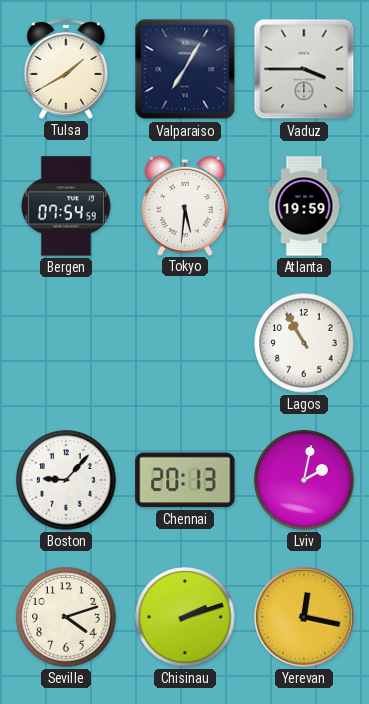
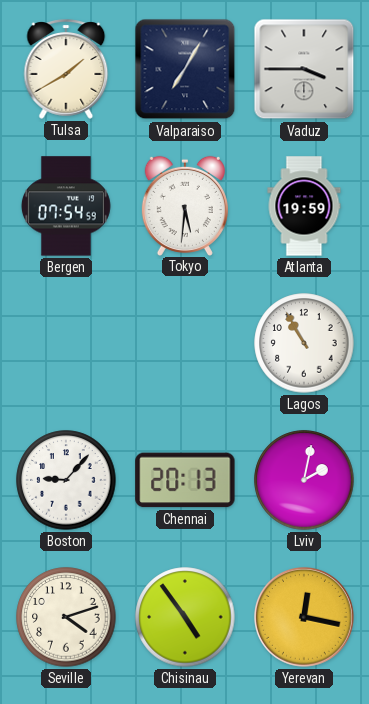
Chisinau: 2:12 -> 4:54 (185, 617)
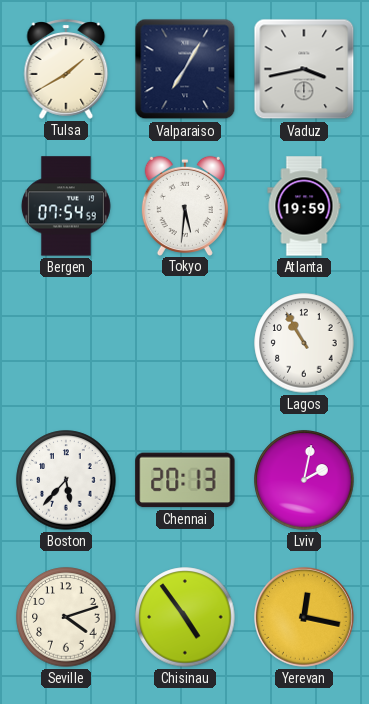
Vaduz: 3:45 -> 3:43 (304, 69)
Boston: 9:07 -> 5:37 (66, 480)
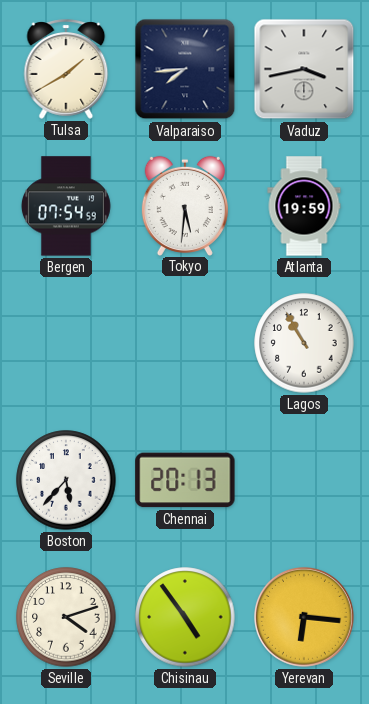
Valparaiso: 7:05 -> 7:44 (185, 69)
Lviv: 2:02 -> none (304, 480)
Yerevan: 12:17 -> 6:16 (304, 617)
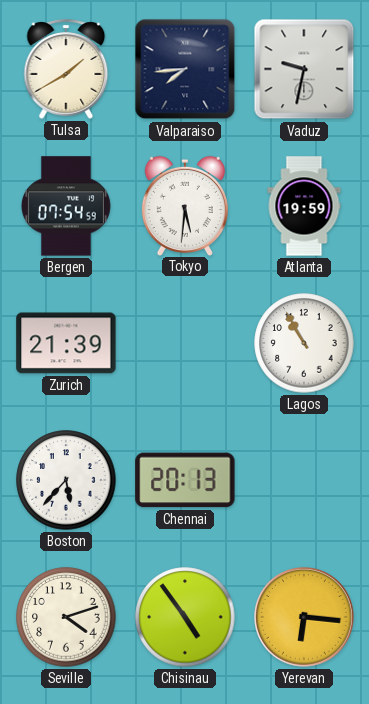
Vaduz: 3:43 -> 9:32 (304, 69)
Zurich: none -> 21:39 (66, 343)
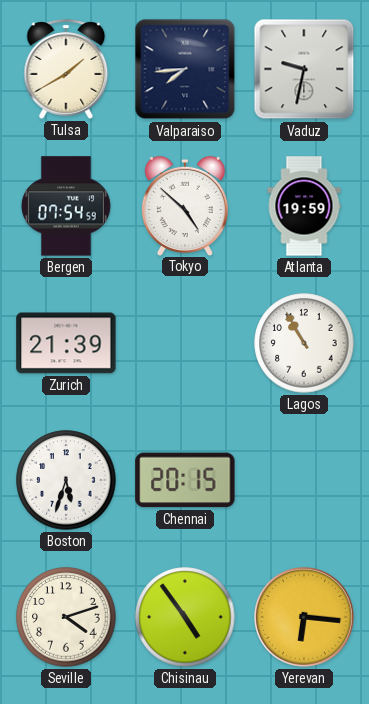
Tokyo: 5:31 -> 4:52 (185, 205)
Boston: 5:37 -> 5:33 (66, 480)
Chennai: 20:13 -> 20:15 (185, 480)
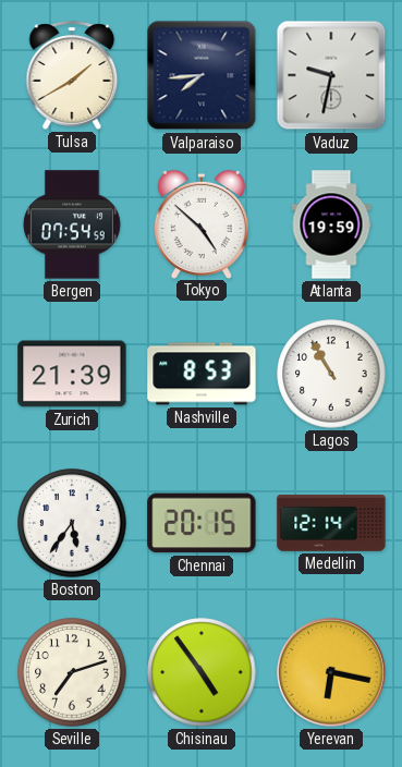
Nashville: none -> 8:53 (202, 374)
Boston: 5:33 -> 5:36 (72, 523)
Medellin: none -> 12:14 (331, 523)
Seville: 4:12 -> 7:12 (72, 672)
Yerevan: 6:16 -> 6:17 (331, 672)
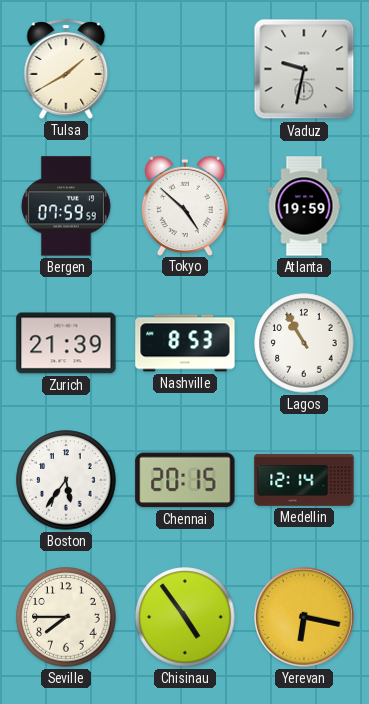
Valparaiso: 7:44 -> none (202, 75)
Bergen: 07:54 -> 07:59 (66, 206)
Seville: 7:12 -> 7:45 (66, 617)
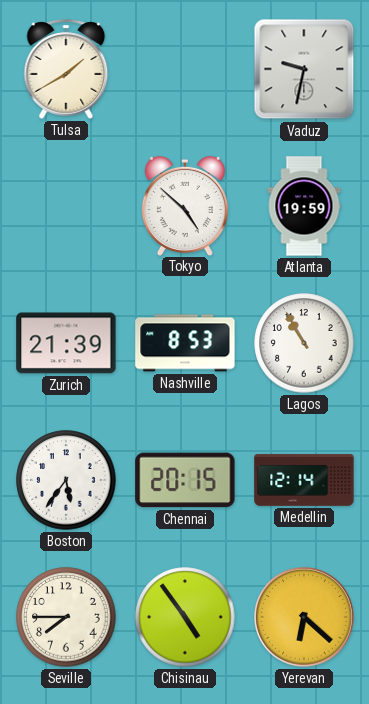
Bergen: 07:59 -> none (66, 206)
Yerevan: 6:17 -> 6:22 (304, 617)
